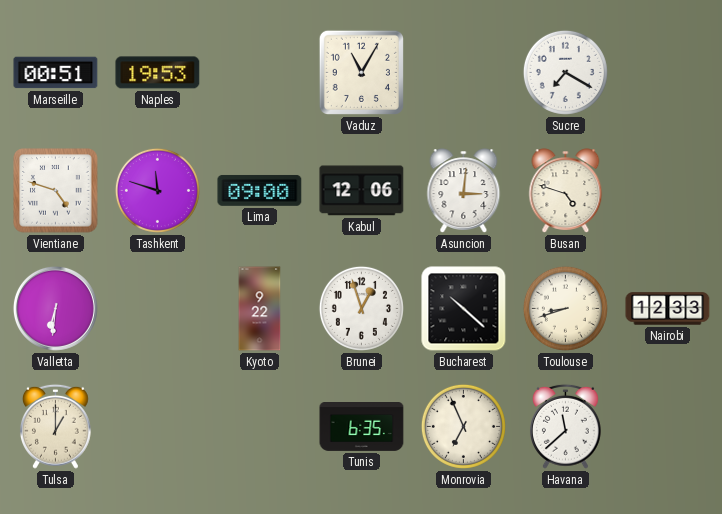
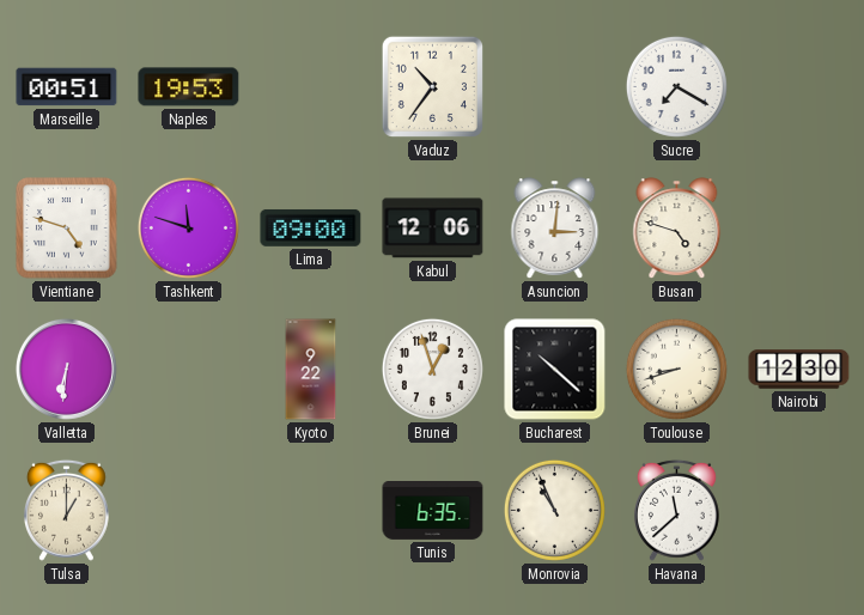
Vaduz: 11:05 -> 10:36 (432, 86)
Nairobi: 12:33 -> 12:30 (799, 370)
Monrovia: 6:56 -> 10:56 (554, 510)
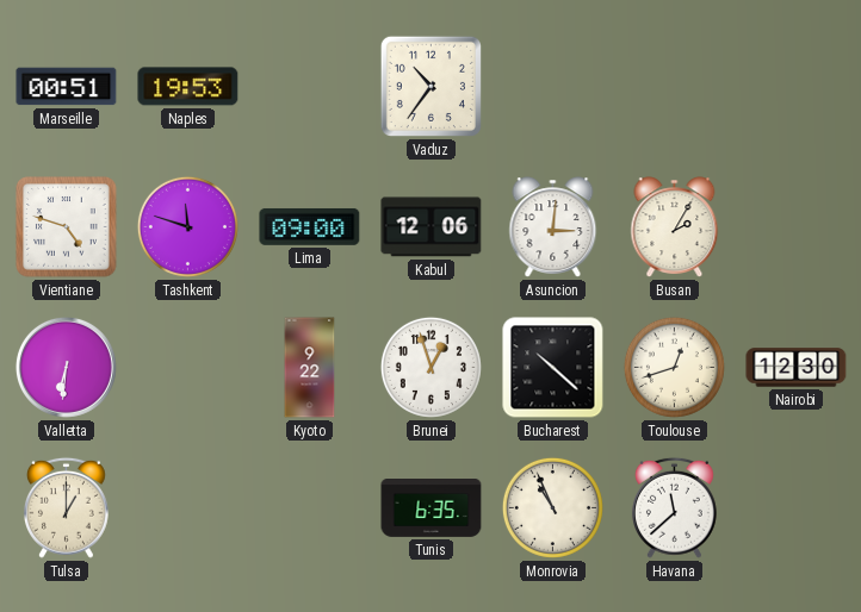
Sucre: 7:20 -> none (676, 86)
Busan: 4:48 -> 2:05 (675, 227)
Toulouse: 8:42 -> 12:42 (674, 367)
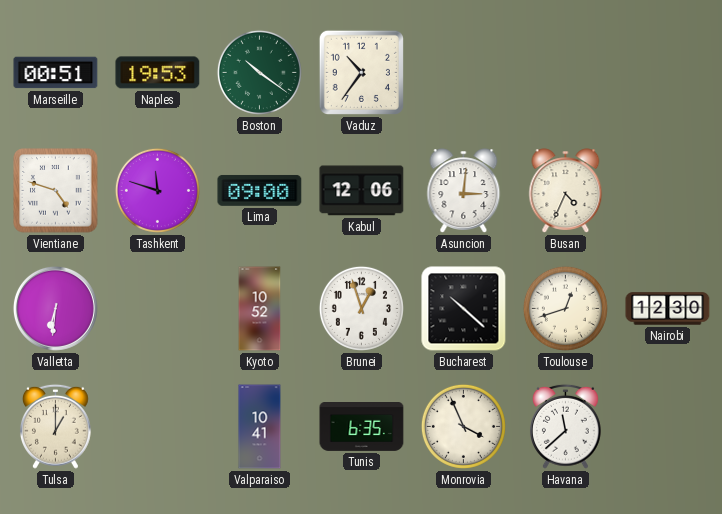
Boston: none -> 10:21 (259, 72)
Busan: 2:05 -> 4:34 (566, 191)
Kyoto: 9:22 -> 10:52 (260, 309)
Valparaiso: none -> 10:41 (260, 427)
Monrovia: 10:56 -> 3:56 (463, 426)
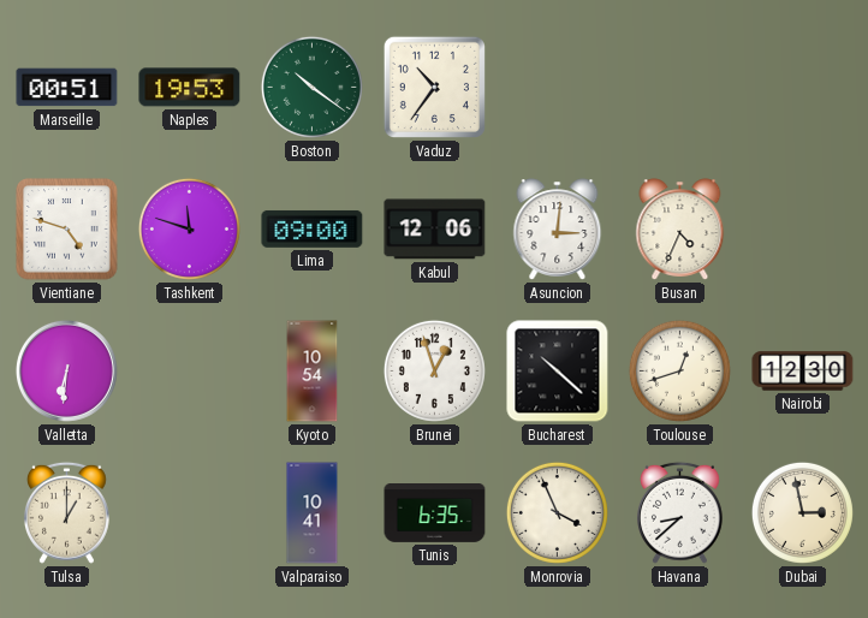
Kyoto: 10:52 -> 10:54 (313, 372)
Havana: 11:38 -> 8:38 (679, 512)
Dubai: none -> 2:58 (802, 512)
